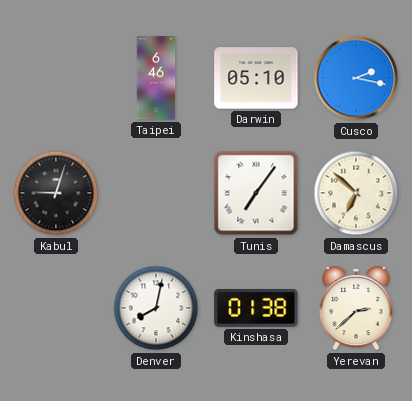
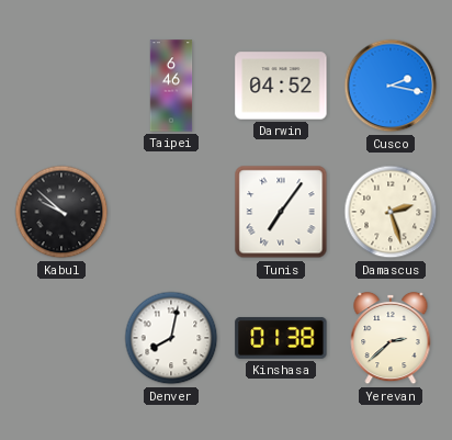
Darwin: 05:10 -> 04:52 (281, 86)
Kabul: 9:03 -> 9:52 (61, 212)
Damascus: 6:52 -> 2:27 (391, 212)
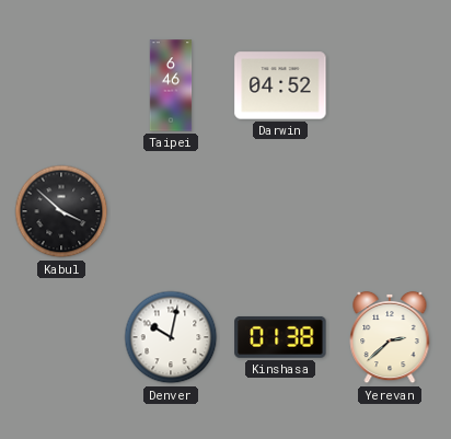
Cusco: 2:17 -> none (391, 86)
Kabul: 9:52 -> 3:52 (61, 211)
Tunis: 7:06 -> none (281, 212)
Damascus: 2:27 -> none (391, 212)
Denver: 8:02 -> 10:02 (171, 337)
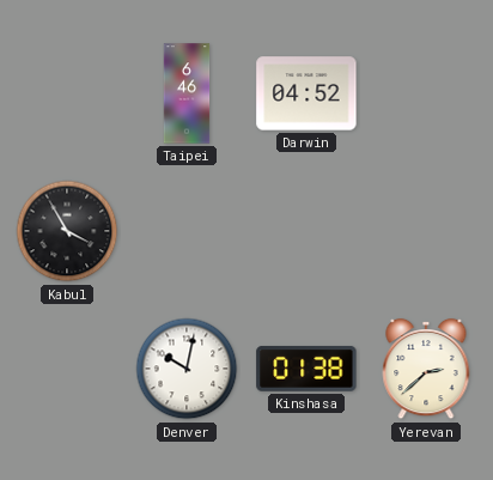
Kabul: 3:52 -> 3:55 (67, 231)
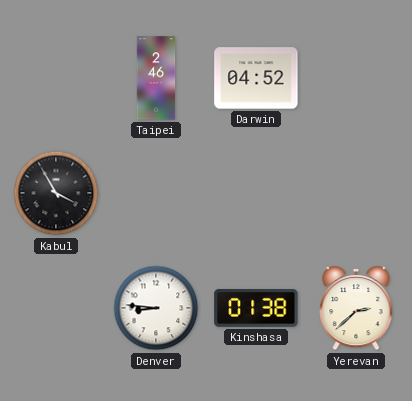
Taipei: 6:46 -> 2:46 (156, 78)
Denver: 10:02 -> 8:46 (156, 308)
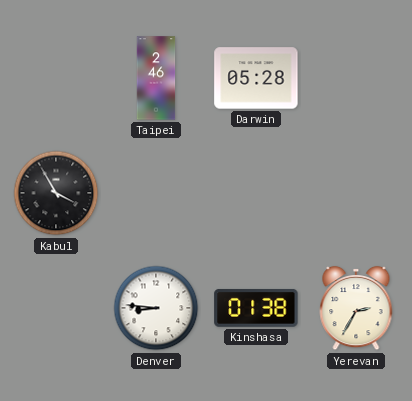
Darwin: 04:52 -> 05:28 (256, 78)
Yerevan: 2:38 -> 2:35 (356, 308)
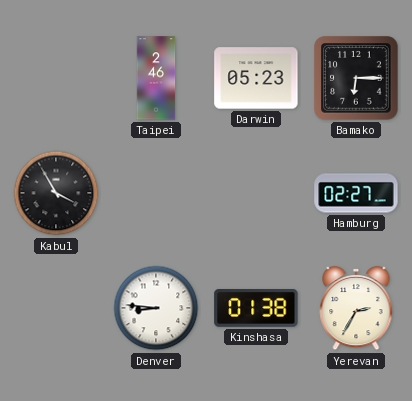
Darwin: 05:28 -> 05:23 (256, 78)
Bamako: none -> 6:15 (356, 78)
Hamburg: none -> 02:27 (356, 193)
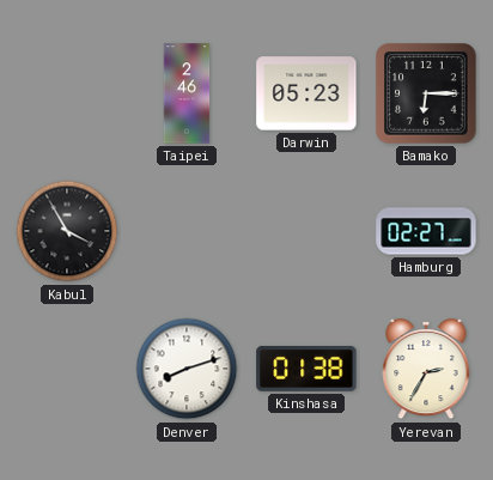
Denver: 8:46 -> 8:12 (187, 369)
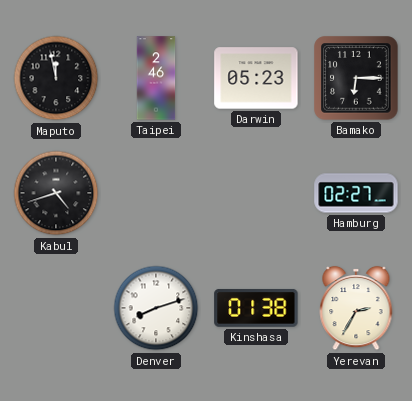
Maputo: none -> 11:58 (56, 78)
Kabul: 3:55 -> 4:42 (56, 193)
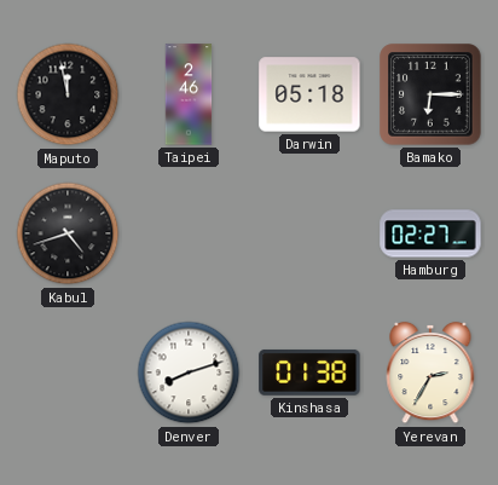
Darwin: 05:23 -> 05:18 (309, 94)
